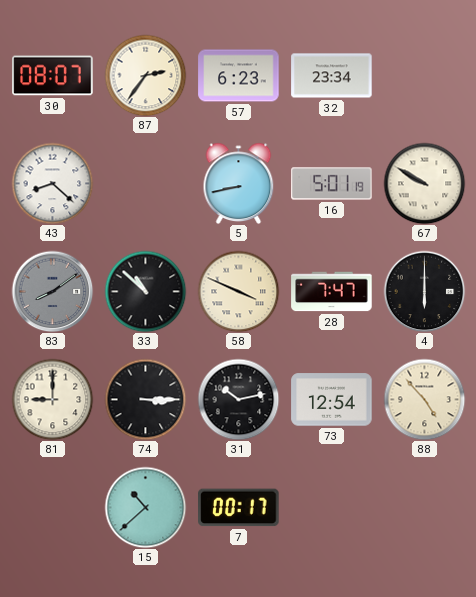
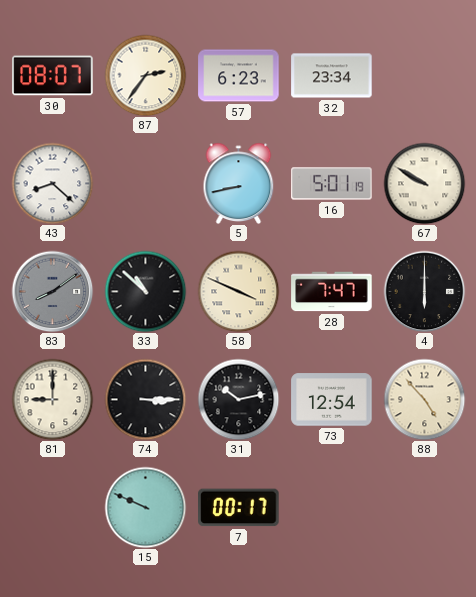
15: 10:38 -> 9:49 (145, 507)
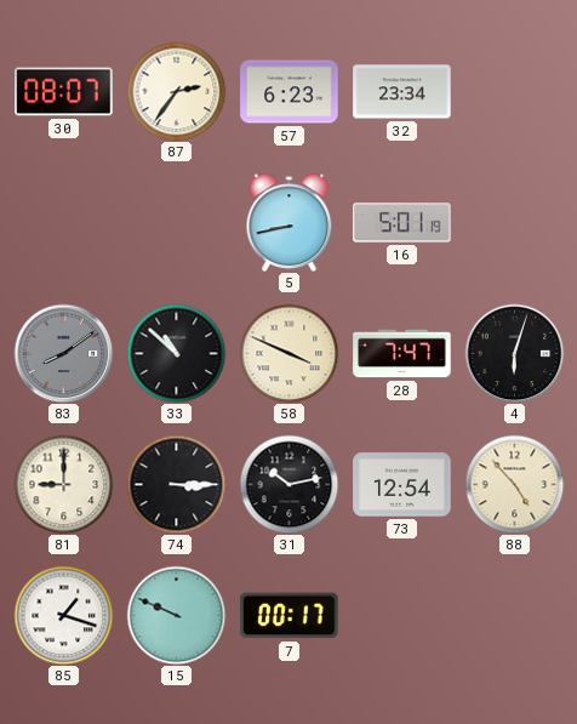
43: 8:22 -> none (52, 183)
67: 9:50 -> none (424, 183)
4: 6:00 -> 6:03 (514, 353)
85: none -> 1:18 (63, 615)
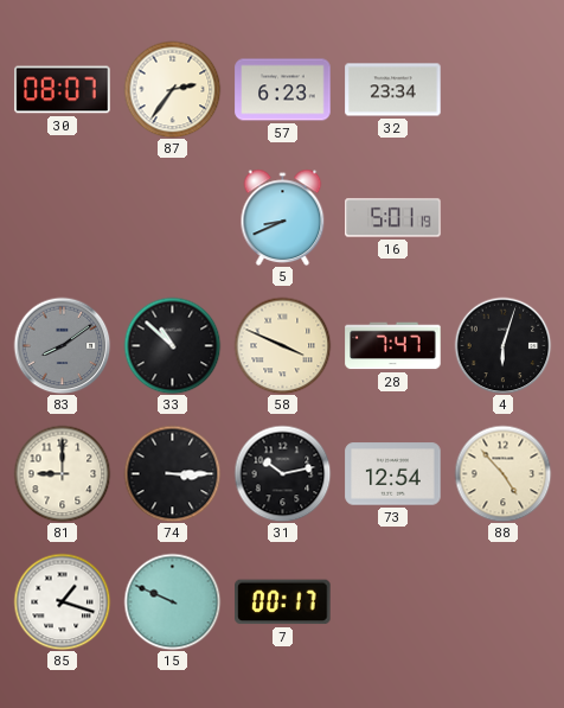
5: 8:43 -> 8:41 (283, 217)
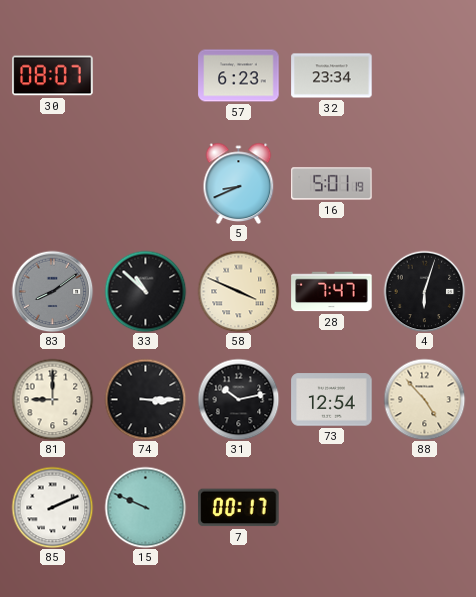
87: 2:36 -> none (172, 89)
85: 1:18 -> 2:11 (52, 507)
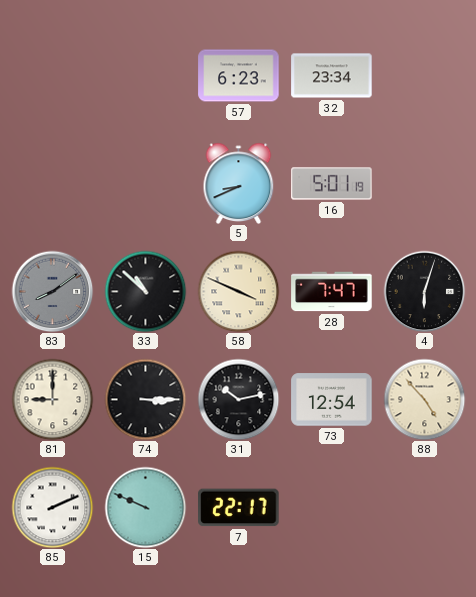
30: 08:07 -> none (53, 76)
7: 00:17 -> 22:17 (239, 508)
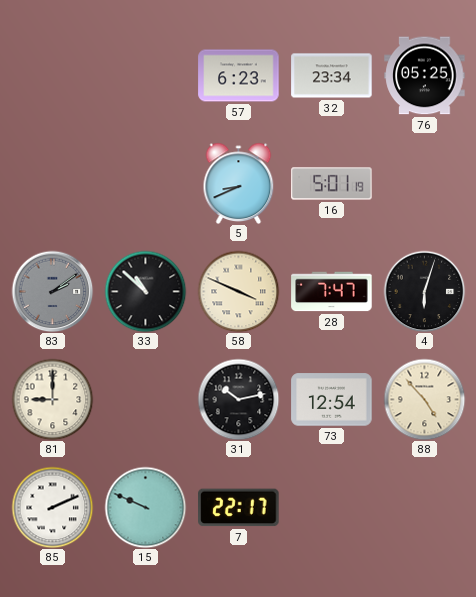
76: none -> 05:25 (425, 76)
83: 8:09 -> 2:09 (52, 291)
74: 3:15 -> none (145, 399)
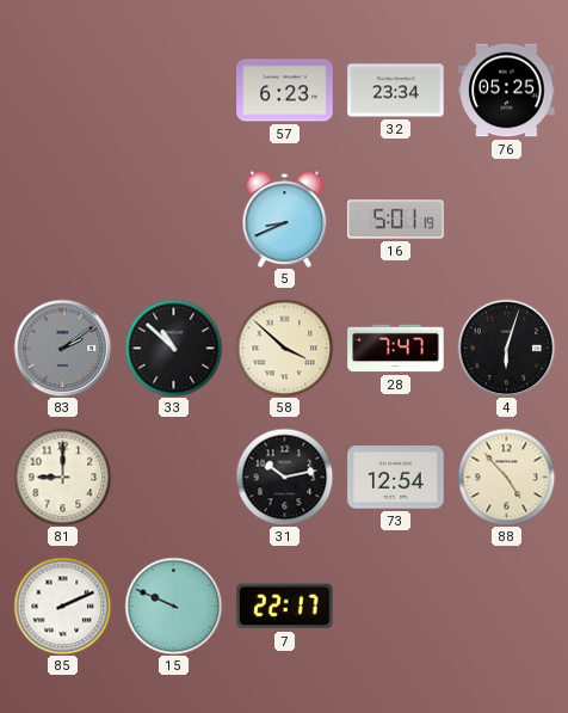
58: 3:49 -> 3:52 (284, 348)
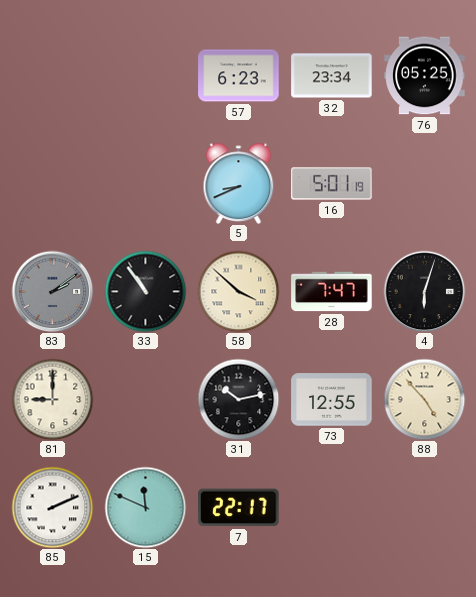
33: 10:52 -> 10:54 (145, 291)
73: 12:54 -> 12:55 (332, 400)
15: 9:49 -> 11:49 (145, 507)
